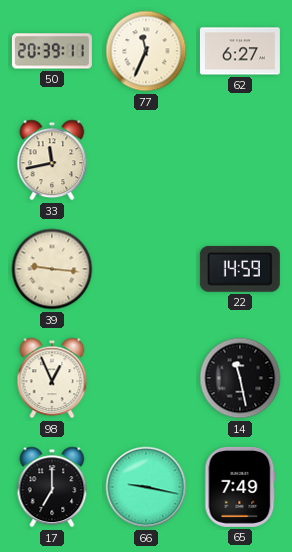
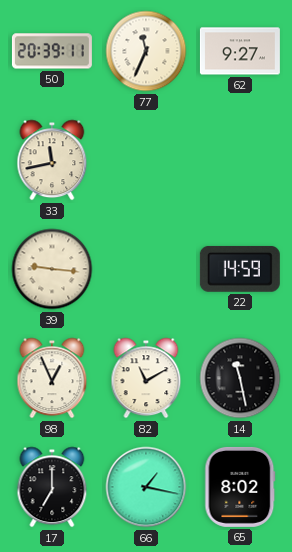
62: 6:27 -> 9:27 (240, 51)
82: none -> 11:10 (146, 378)
66: 9:17 -> 1:17 (146, 487)
65: 7:49 -> 8:02 (240, 487)
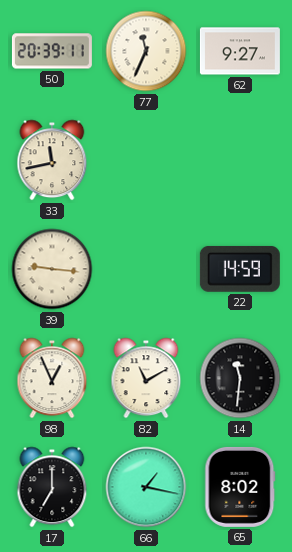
14: 11:28 -> 11:31 (240, 378)
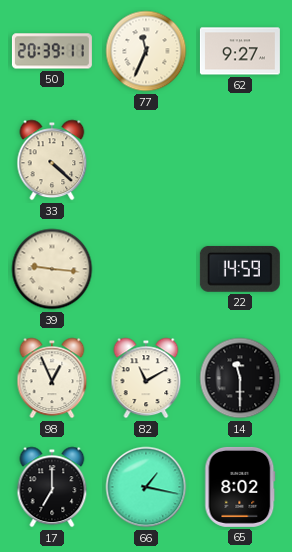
33: 11:43 -> 4:22 (52, 160)
14: 11:31 -> 11:30 (240, 378)
